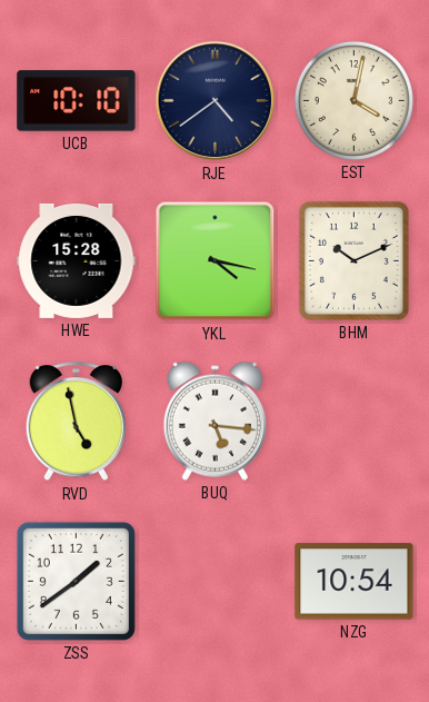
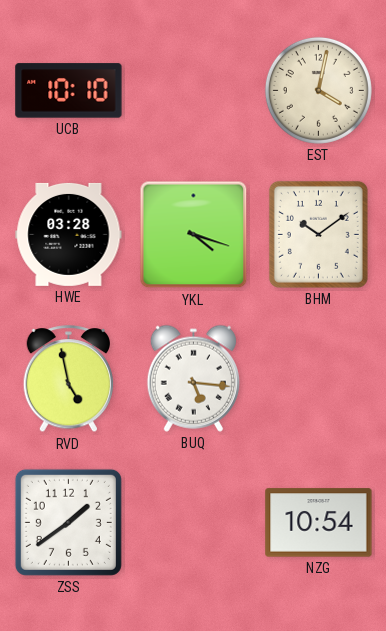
RJE: 4:39 -> none (216, 101)
HWE: 15:28 -> 03:28 (69, 234)
YKL: 4:17 -> 4:18 (194, 235)
BHM: 10:11 -> 10:09 (318, 234)
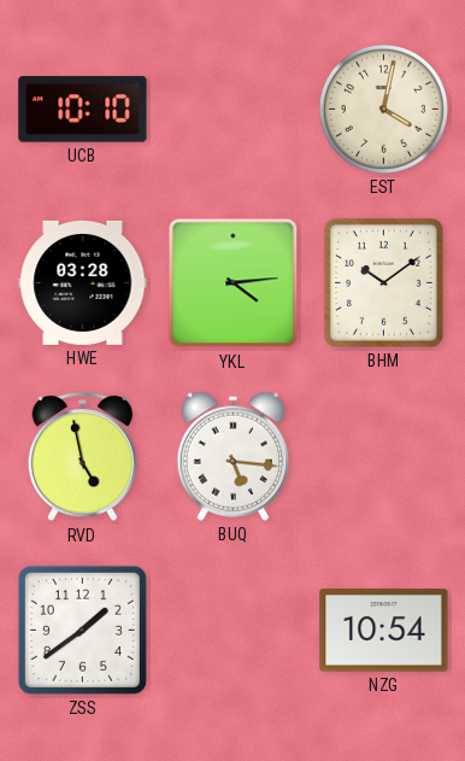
YKL: 4:18 -> 4:14 (234, 283)
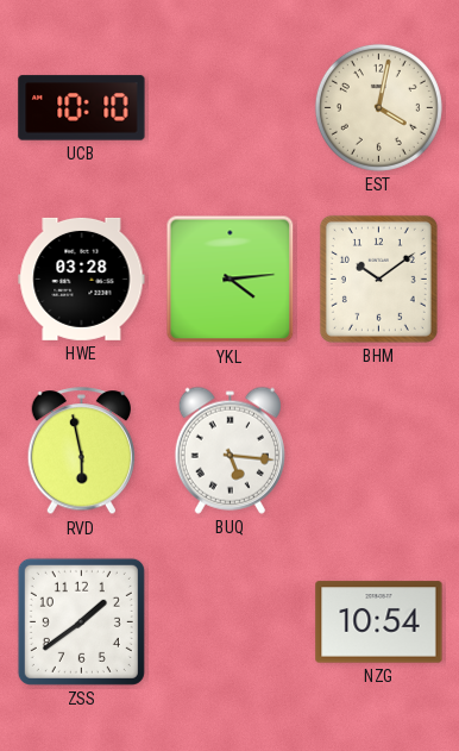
RVD: 4:58 -> 5:58 (82, 451)
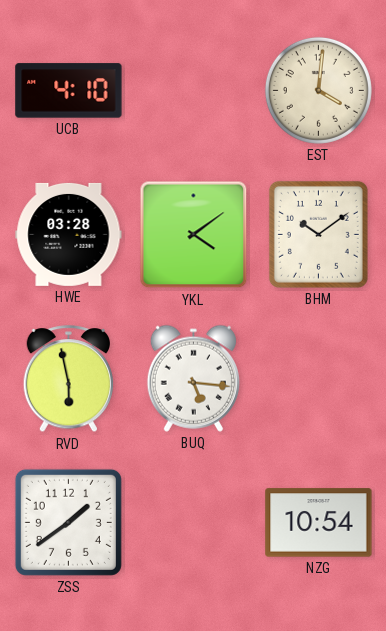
UCB: 10:10 -> 4:10 (69, 91)
EST: 4:02 -> 4:01 (318, 90)
YKL: 4:14 -> 4:09 (194, 235)
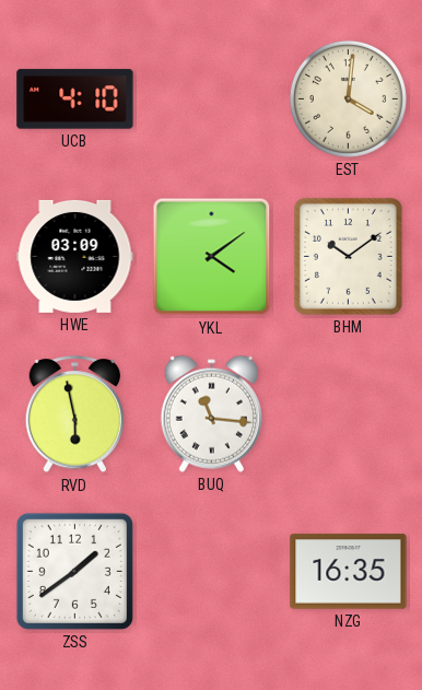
HWE: 03:28 -> 03:09 (75, 256)
BUQ: 5:16 -> 11:16 (211, 413)
NZG: 10:54 -> 16:35 (349, 572)
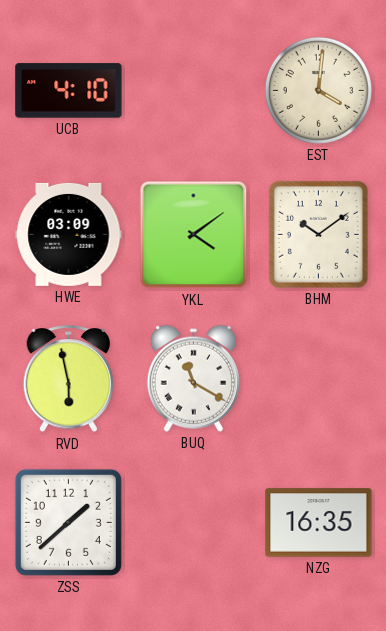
BUQ: 11:16 -> 11:20 (193, 378)
ZSS: 1:39 -> 1:38 (68, 522)
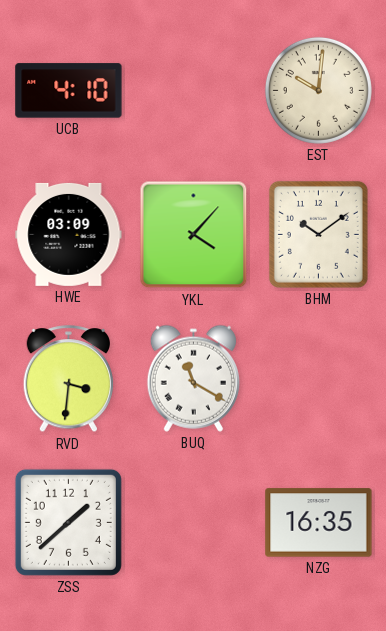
EST: 4:01 -> 10:01 (318, 90)
YKL: 4:09 -> 4:07 (194, 235)
RVD: 5:58 -> 3:31 (69, 379)
